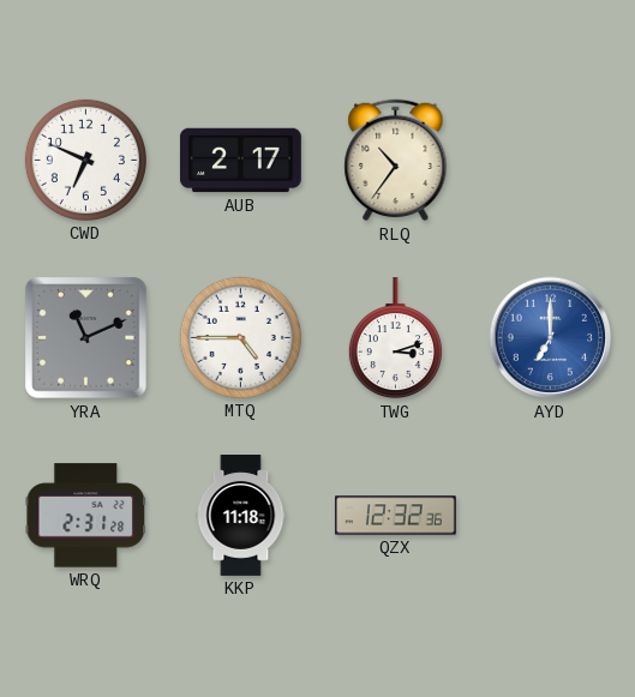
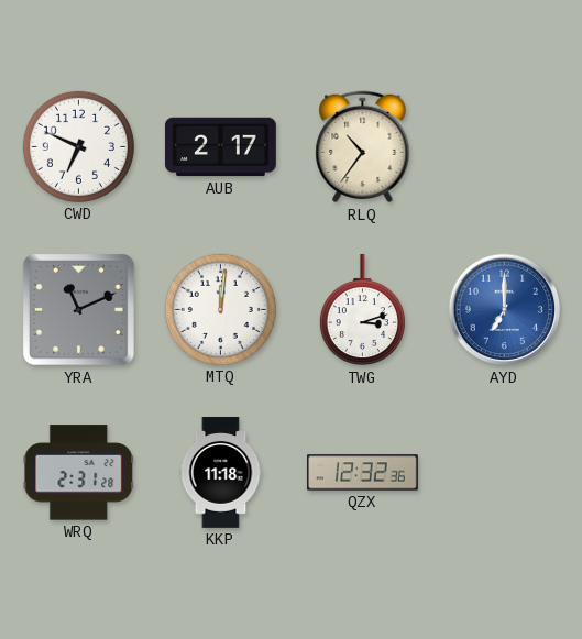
MTQ: 4:45 -> 12:01 (220, 309)
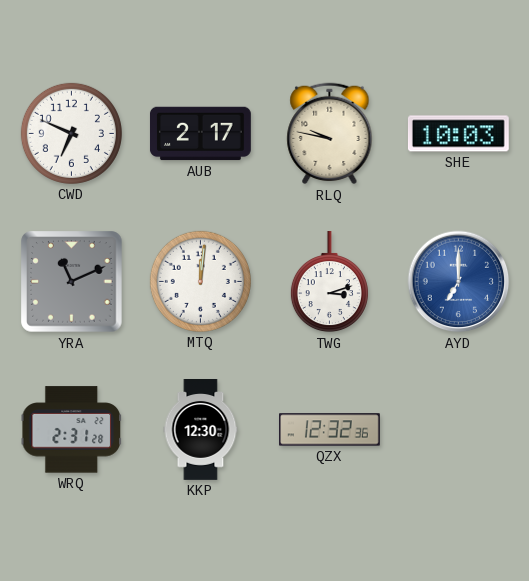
RLQ: 10:36 -> 9:47 (330, 134)
SHE: none -> 10:03 (458, 134)
KKP: 11:18 -> 12:30 (201, 430)
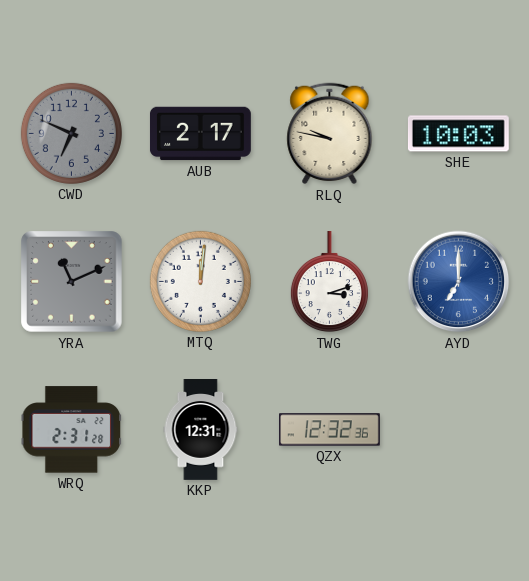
CWD dial: white -> grey (71, 133)
KKP: 12:30 -> 12:31 (201, 430)
